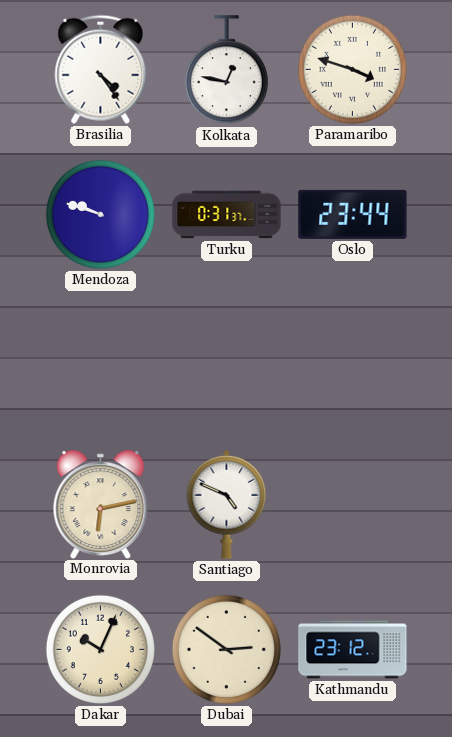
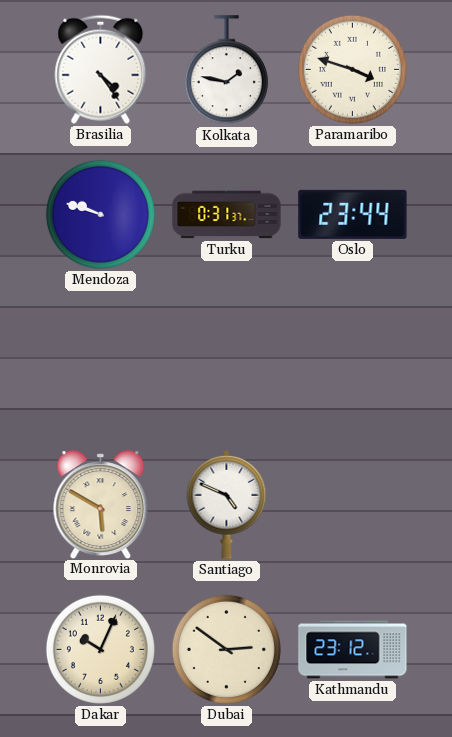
Kolkata: 12:47 -> 1:47 (226, 70)
Monrovia: 6:13 -> 5:50 (101, 504)
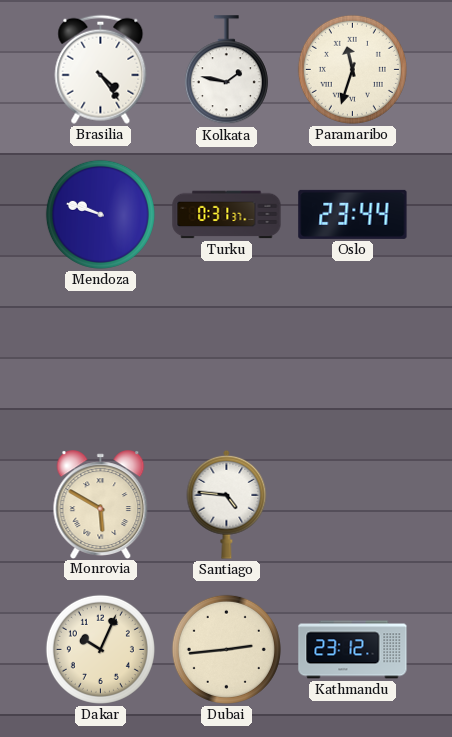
Paramaribo: 3:48 -> 11:33 (352, 69)
Santiago: 4:49 -> 4:46 (227, 504)
Dubai: 2:51 -> 2:44 (226, 649)
